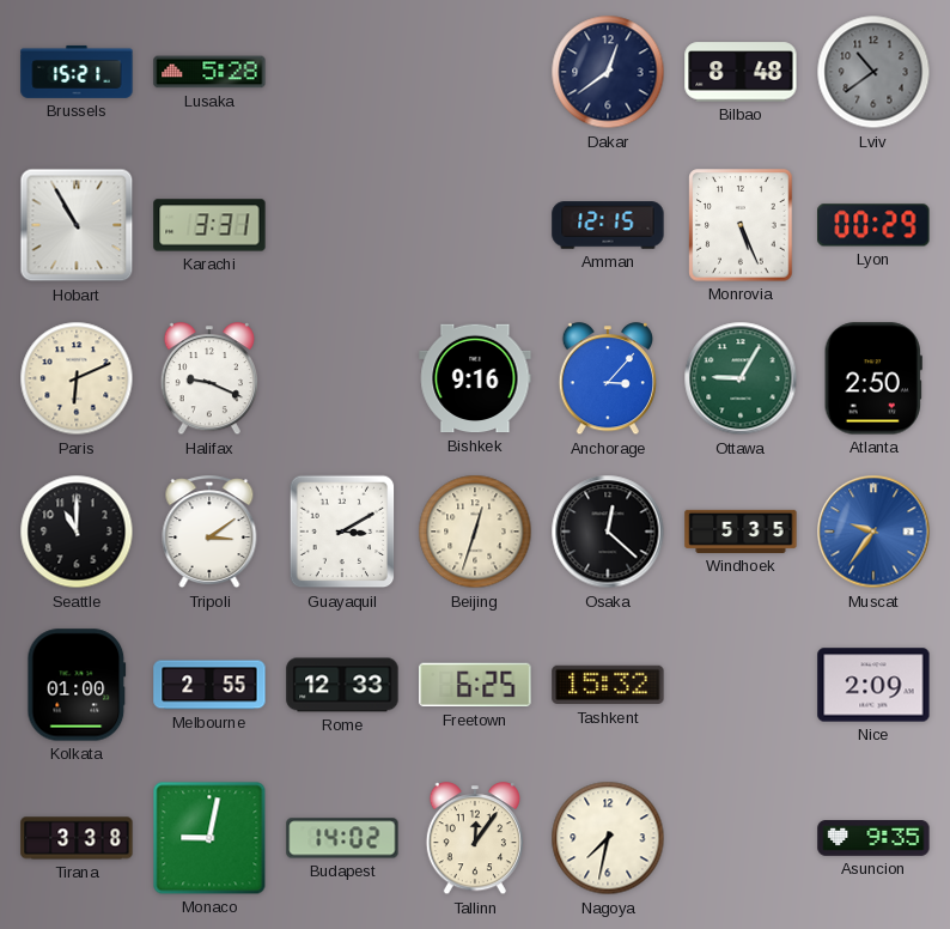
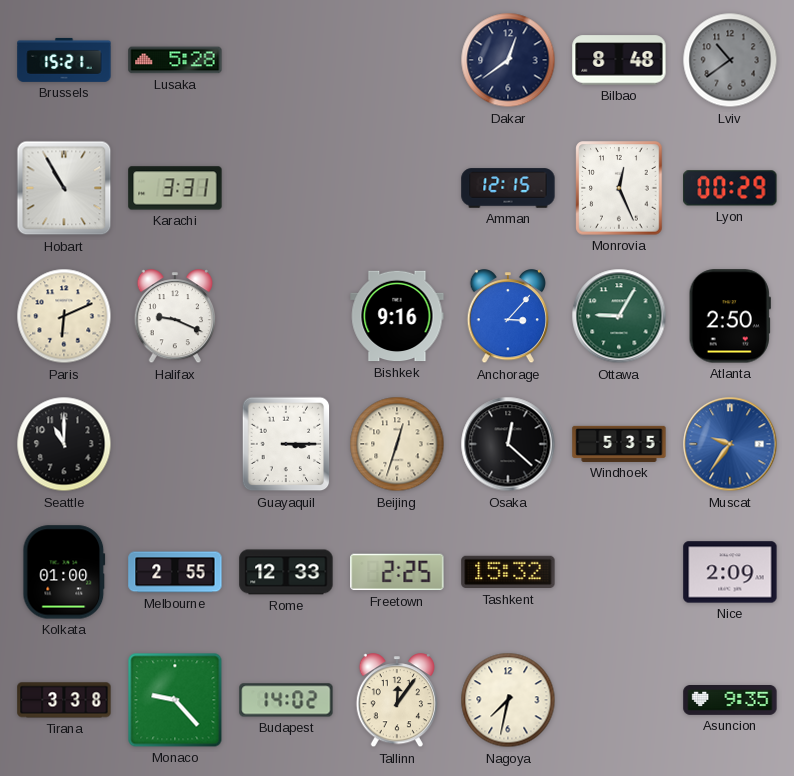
Monrovia: 5:26 -> 12:26 (619, 188)
Tripoli: 3:09 -> none (209, 533)
Guayaquil: 3:10 -> 3:15 (286, 444)
Freetown: 6:25 -> 2:25 (397, 572)
Monaco: 9:02 -> 9:23 (175, 700)
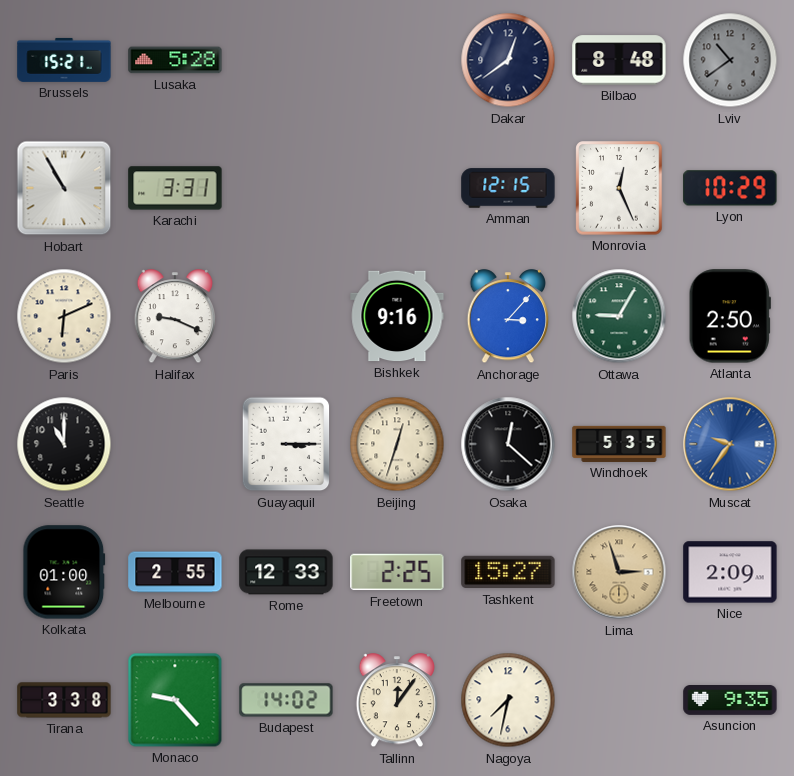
Lyon: 00:29 -> 10:29 (730, 188)
Tashkent: 15:32 -> 15:27 (508, 572)
Lima: none -> 2:57 (619, 572)
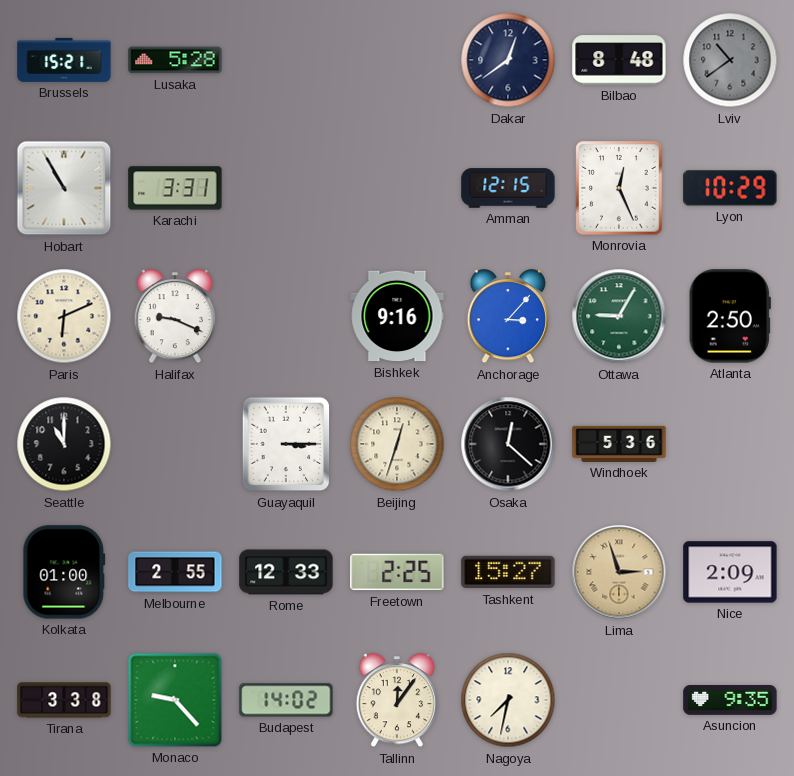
Windhoek: 5:35 -> 5:36 (619, 444)
Muscat: 9:36 -> none (730, 444)
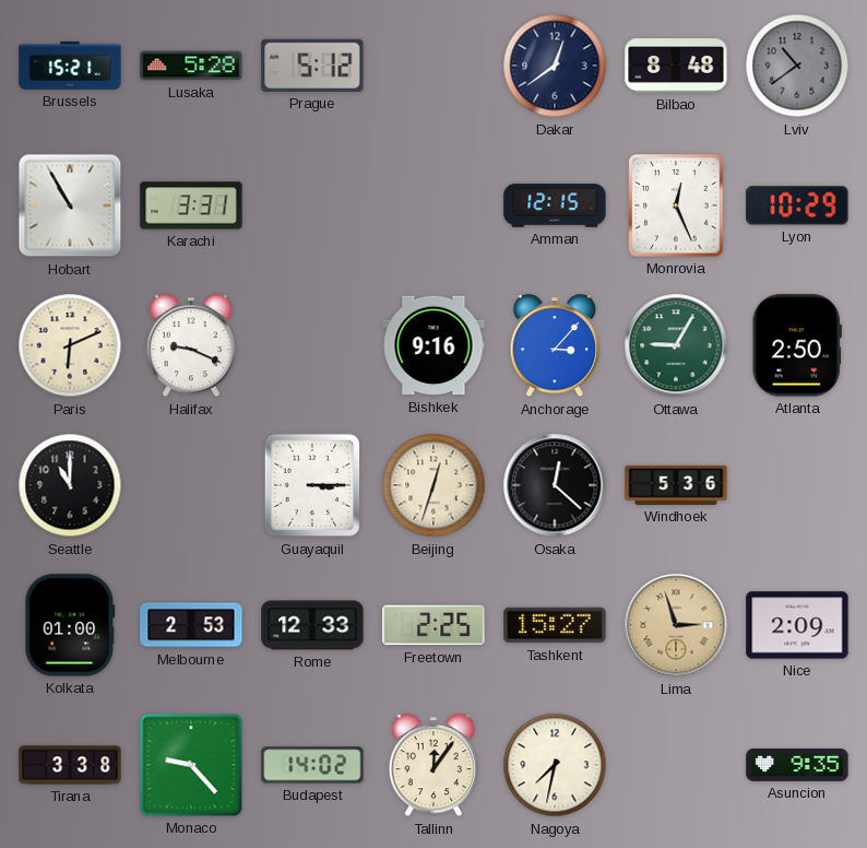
Prague: none -> 5:12 (312, 66)
Melbourne: 2:55 -> 2:53 (191, 625)
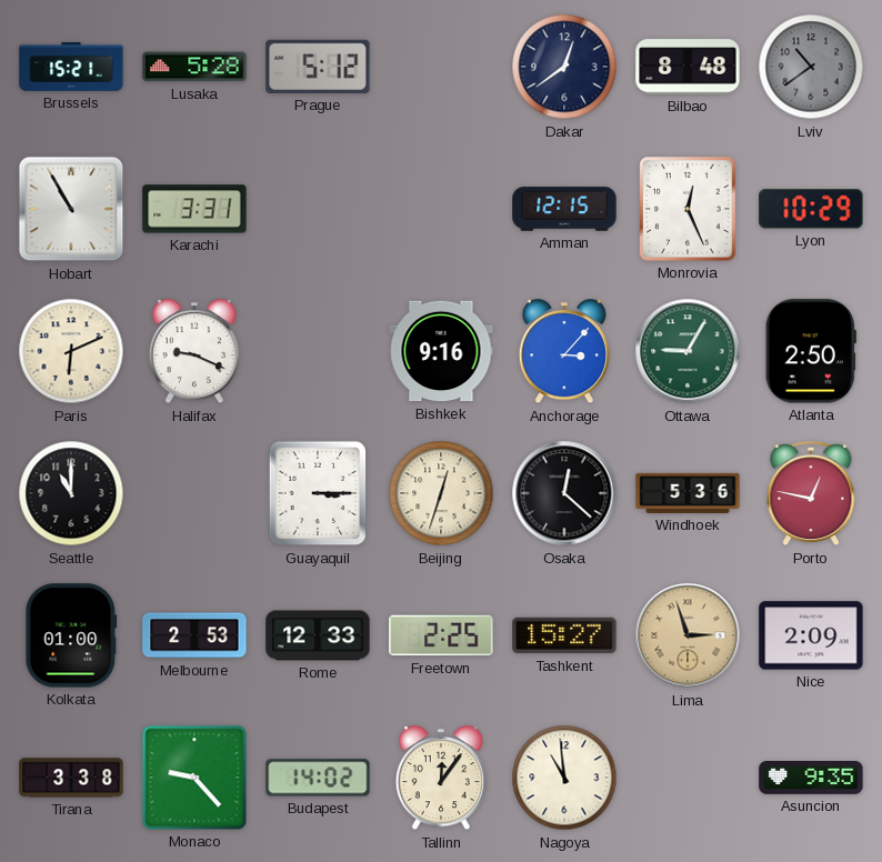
Porto: none -> 12:47 (811, 494)
Nagoya: 7:32 -> 10:59 (564, 778)
